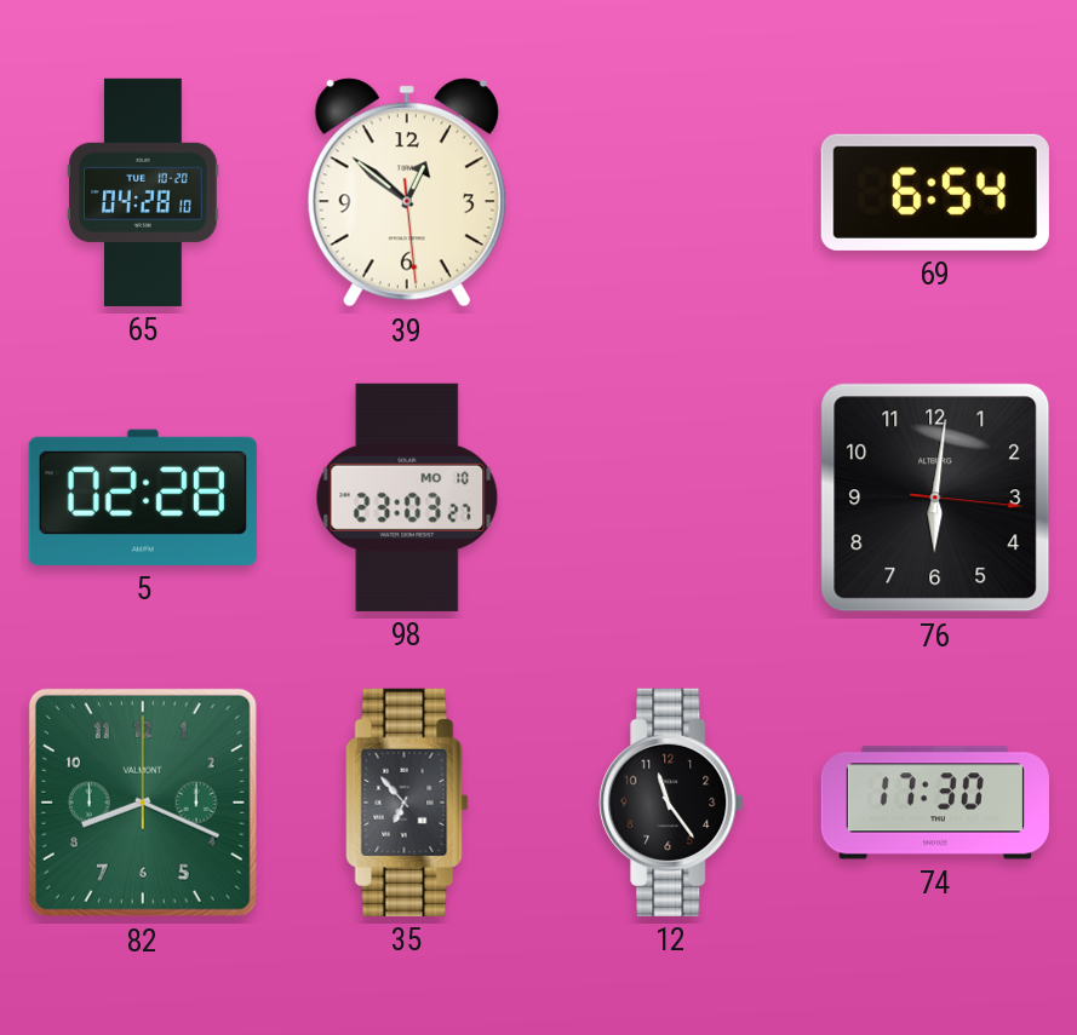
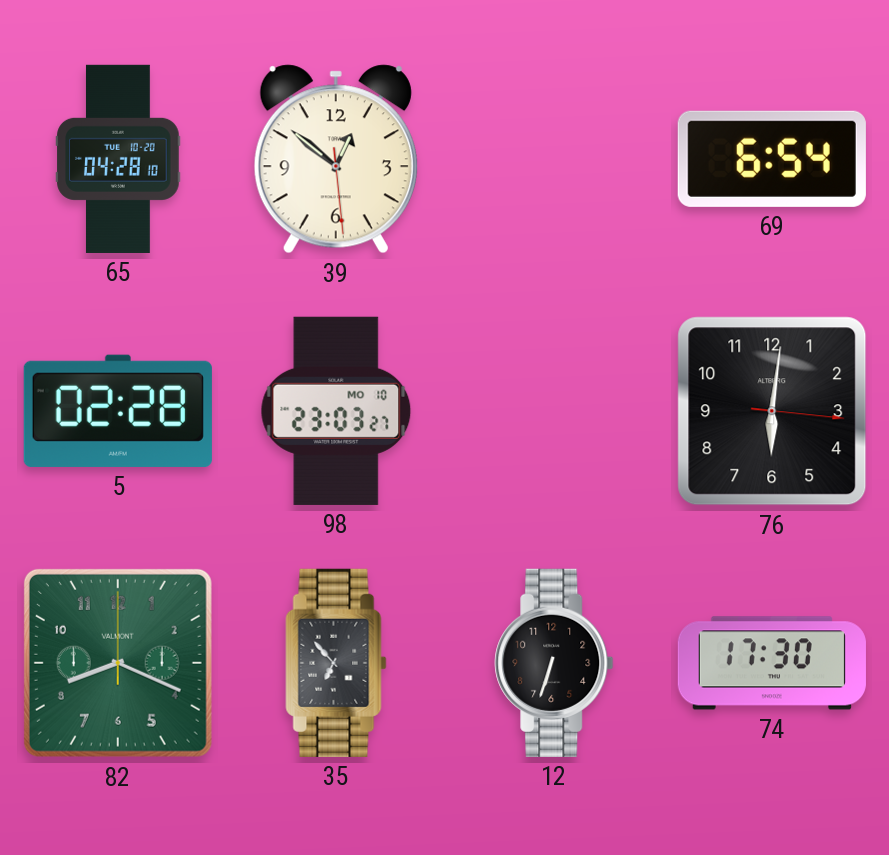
12: 11:24 -> 6:33 (554, 663)
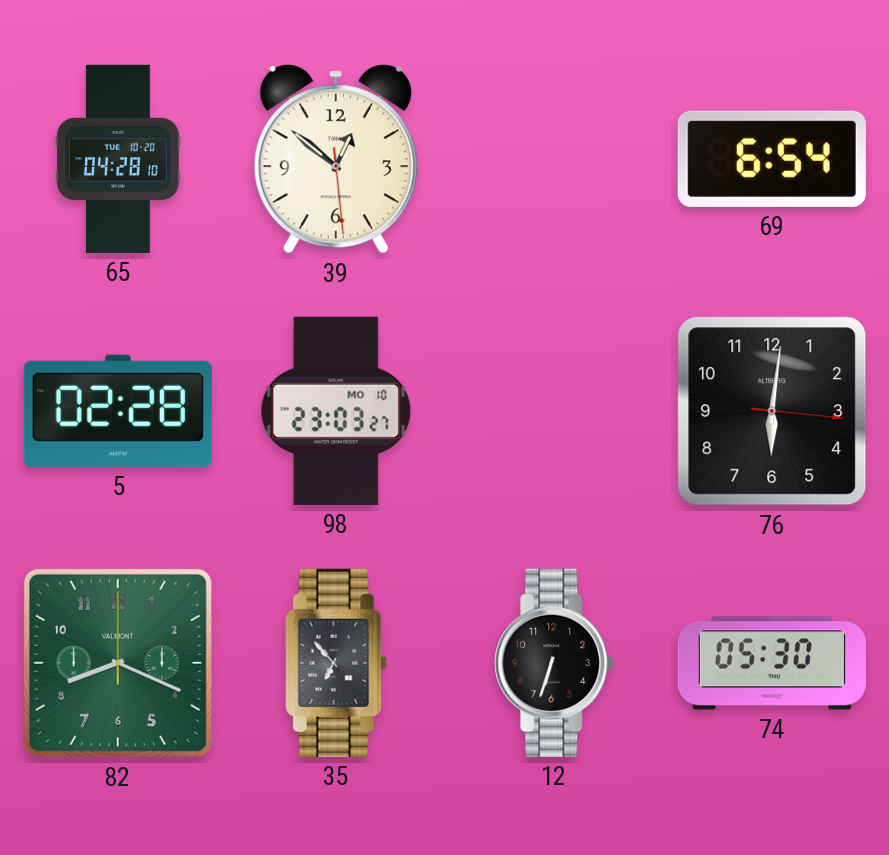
74: 17:30 -> 05:30 (772, 663)
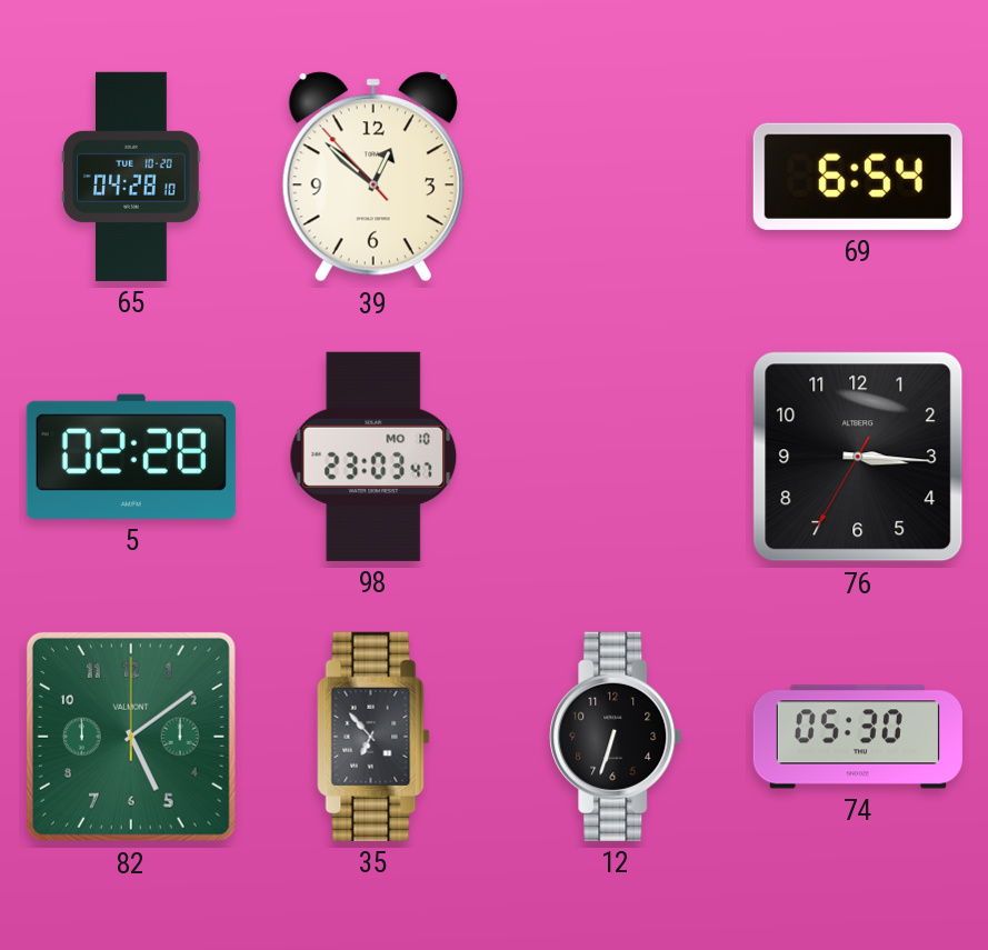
39: 12:51:29 -> 12:51:53 (373, 177)
98: 23:03:27 -> 23:03:47 (373, 457)
76: 6:01 -> 3:15 (858, 457)
82: 8:19 -> 5:09 (131, 737)
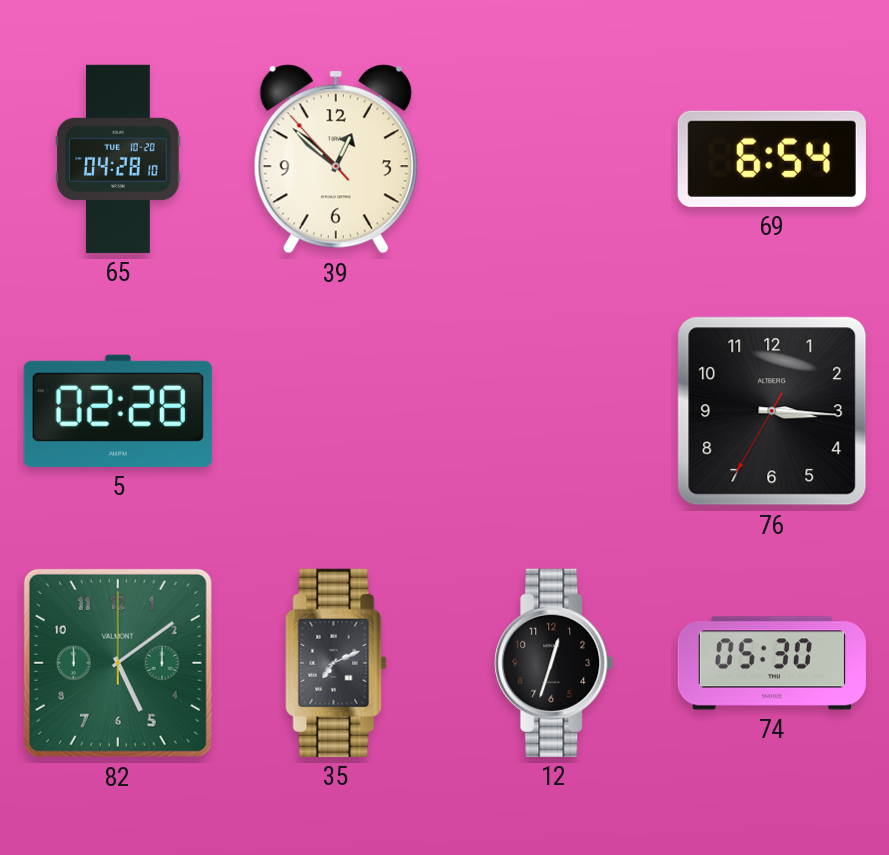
98: 23:03 -> none (373, 457)
35: 6:53 -> 7:11 (336, 663)
12: 6:33 -> 12:33 (554, 663)
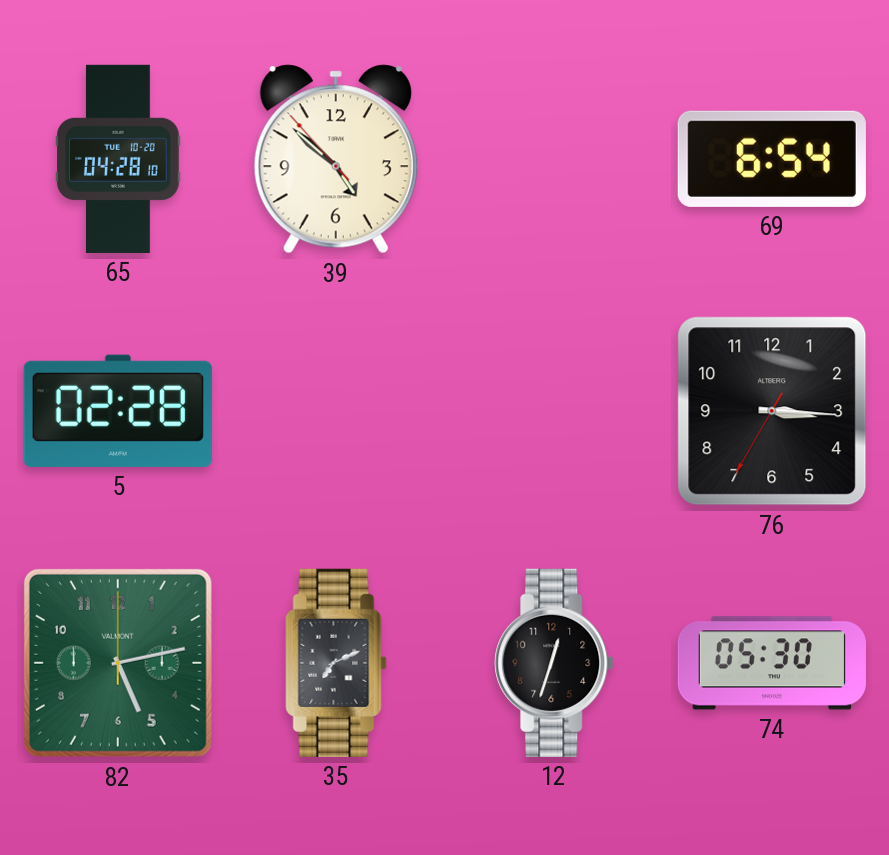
39: 12:51 -> 4:51 (336, 159)
82: 5:09 -> 5:13 (118, 663)
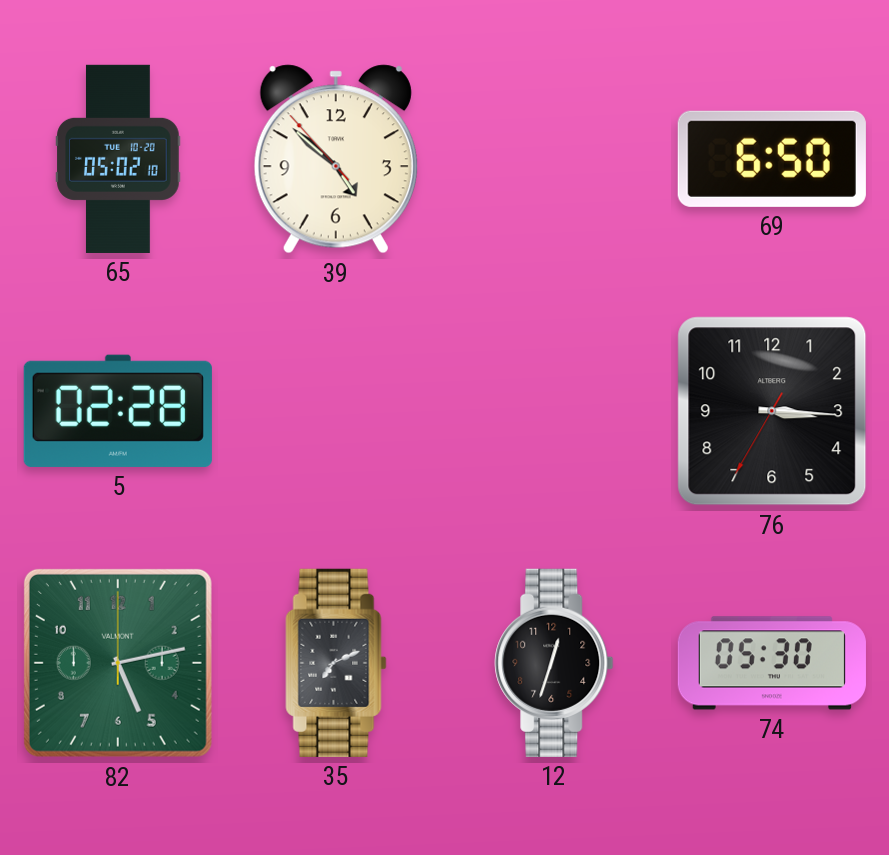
65: 04:28 -> 05:02 (118, 159)
69: 6:54 -> 6:50 (772, 159)
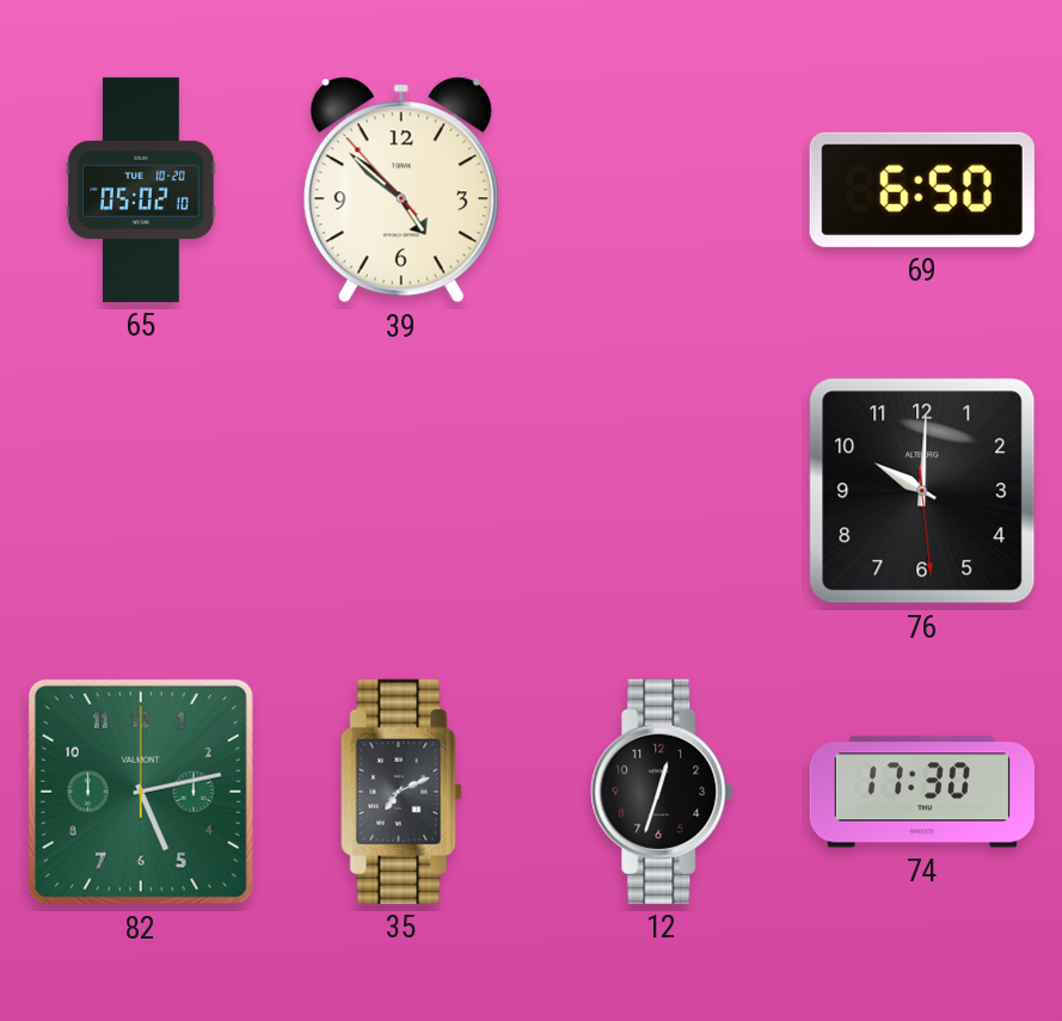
5: 02:28 -> none (118, 411)
76: 3:15 -> 10:00 (922, 491)
74: 05:30 -> 17:30 (922, 792)
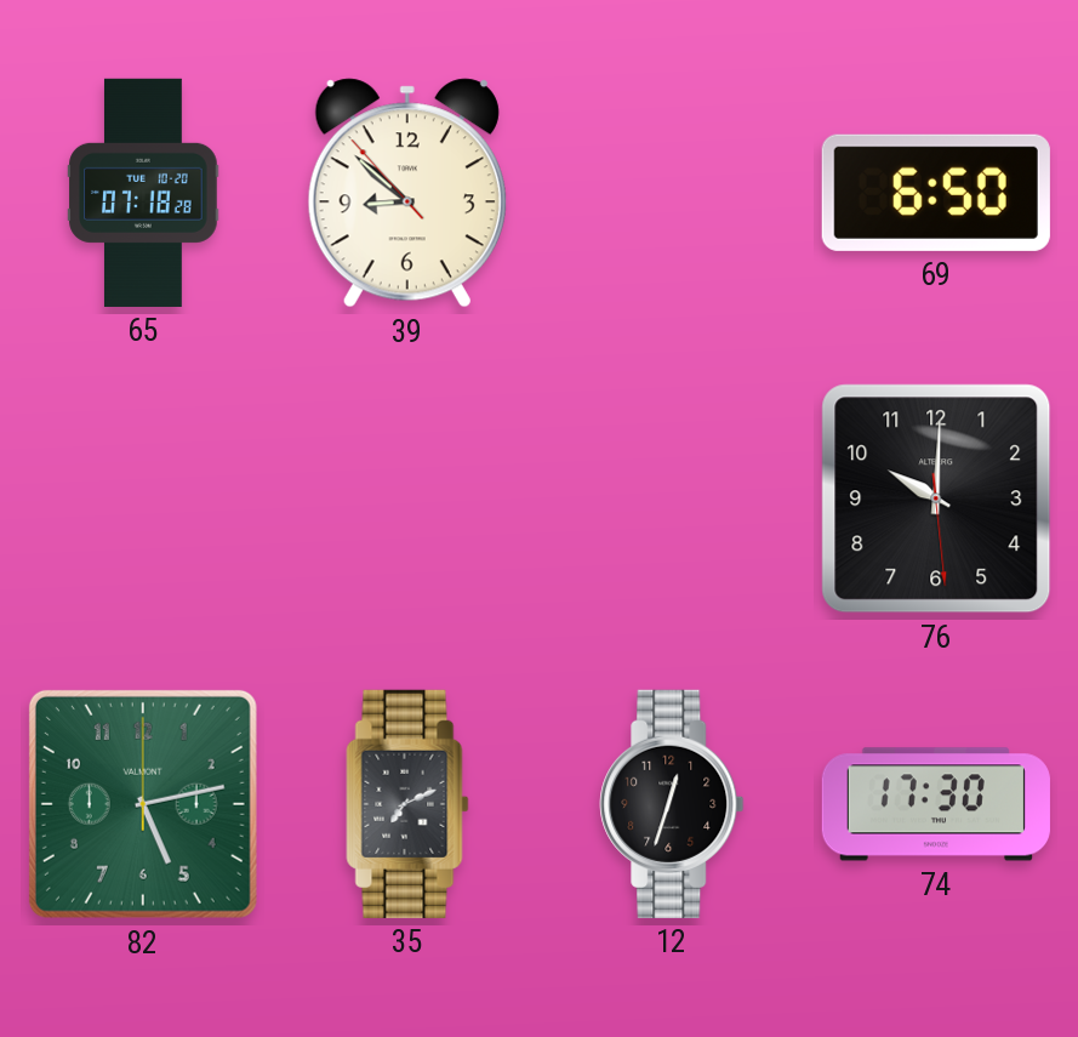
65: 05:02 -> 07:18 (143, 193)
39: 4:51 -> 8:51 (407, 193)
